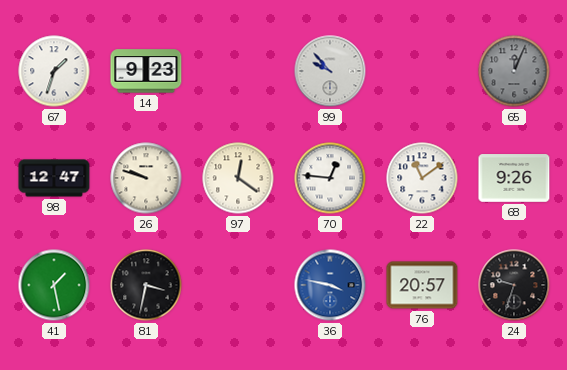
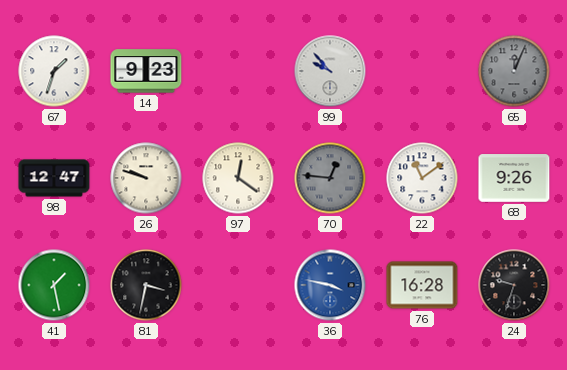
70 dial: white -> grey (330, 178)
76: 20:57 -> 16:28 (422, 285)
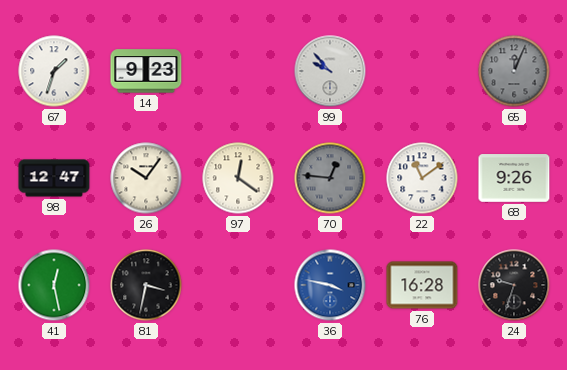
26: 9:48 -> 10:06 (146, 178)
41: 1:28 -> 12:28 (54, 285)
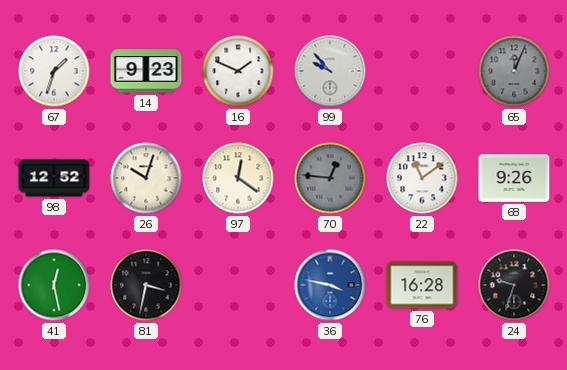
16: none -> 1:49 (238, 71)
98: 12:47 -> 12:52 (54, 178)
26: 10:06 -> 10:03 (146, 178)
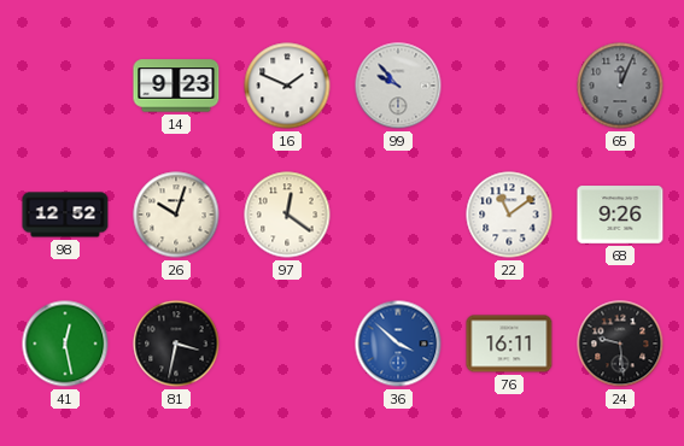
67: 1:33 -> none (54, 71)
70: 12:46 -> none (330, 178)
36: 3:47 -> 3:52 (398, 344)
76: 16:28 -> 16:11 (509, 344)
24: 9:33 -> 9:29 (620, 344)
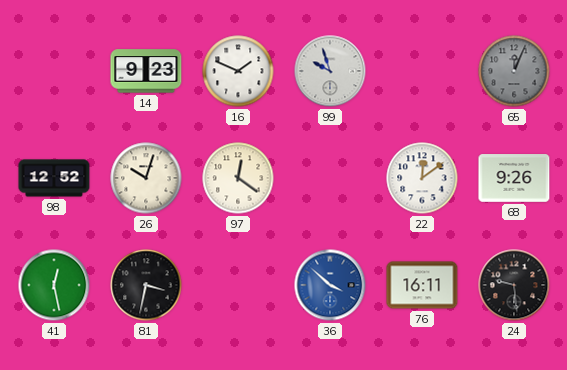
99: 9:53 -> 9:57 (330, 71)
22: 11:09 -> 12:09 (422, 178)
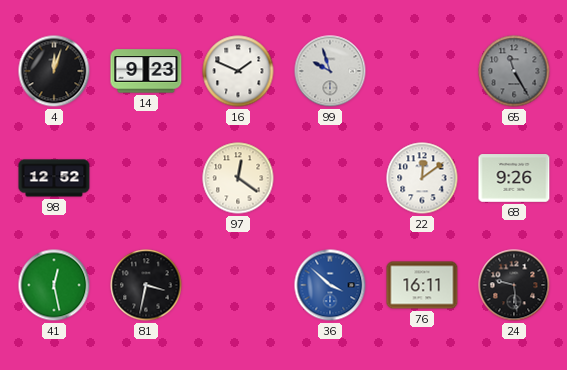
4: none -> 12:03 (54, 71)
65: 12:04 -> 11:25 (514, 71)
26: 10:03 -> none (146, 178)
